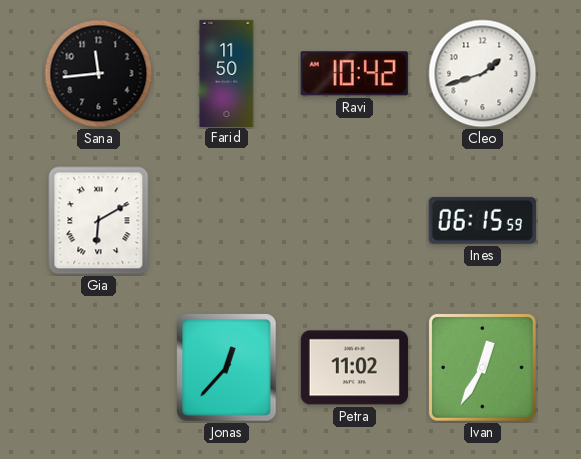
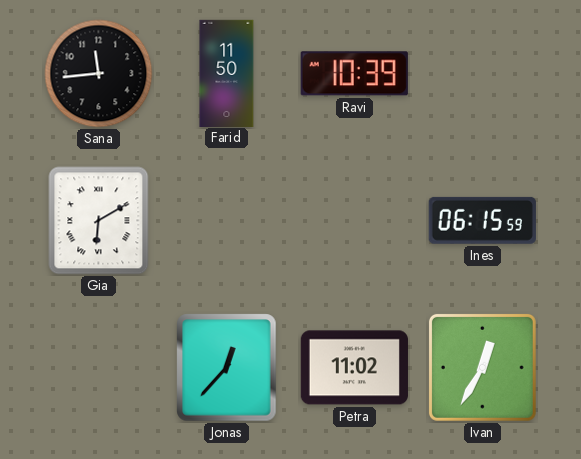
Ravi: 10:42 -> 10:39 (354, 74)
Cleo: 1:42 -> none (483, 74)
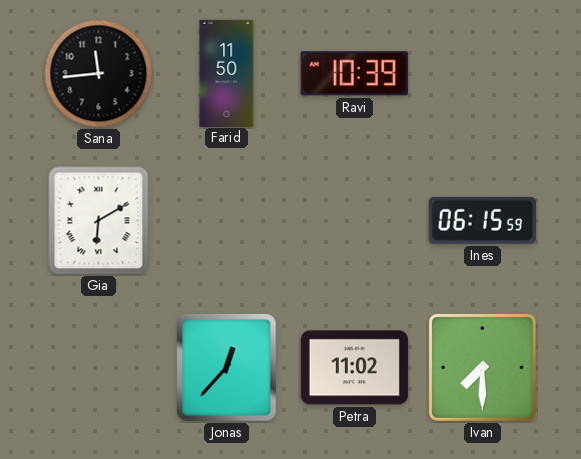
Ivan: 12:35 -> 7:30 (482, 367)
